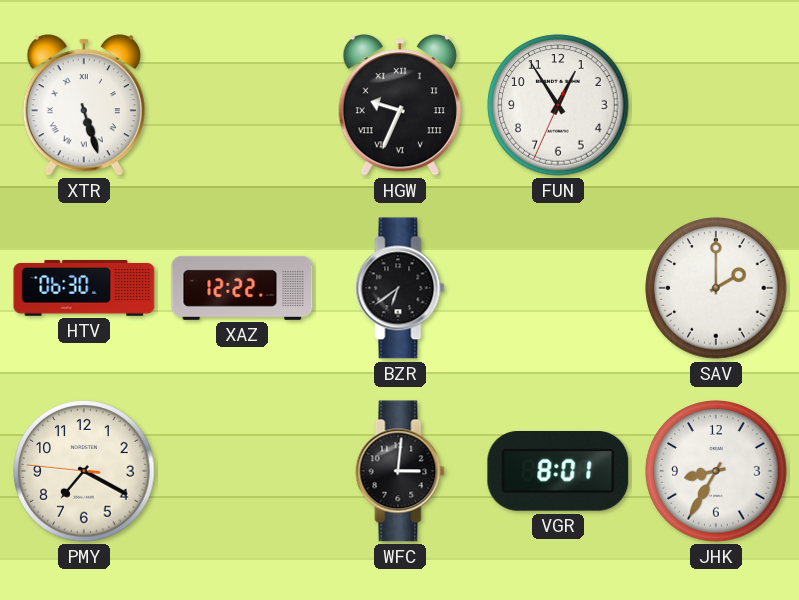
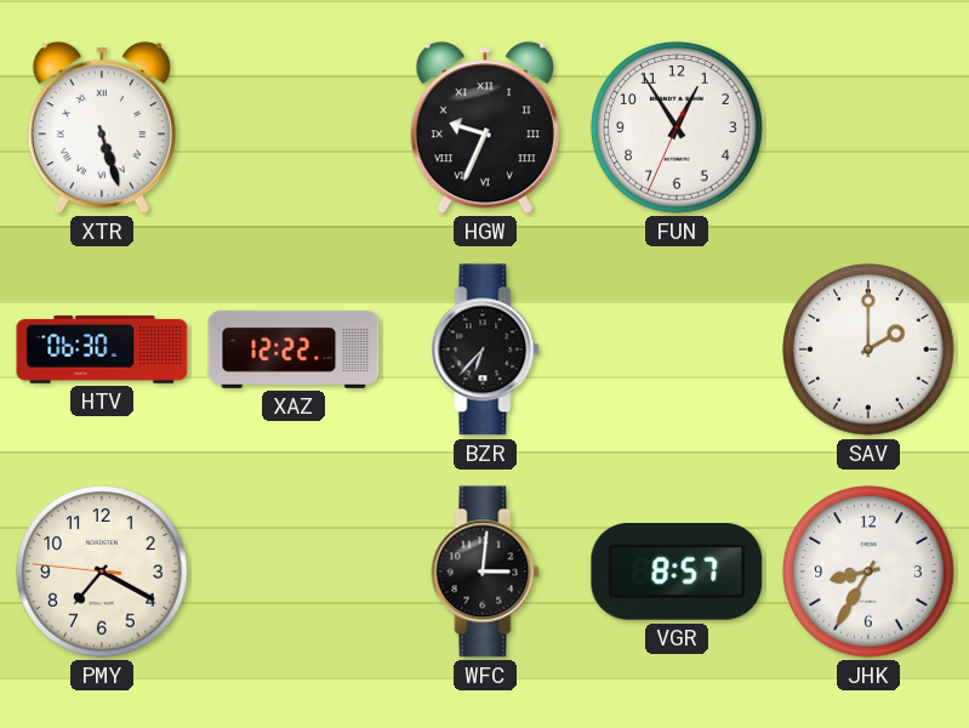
BZR: 6:39 -> 6:37 (485, 349)
VGR: 8:01 -> 8:57 (677, 573)
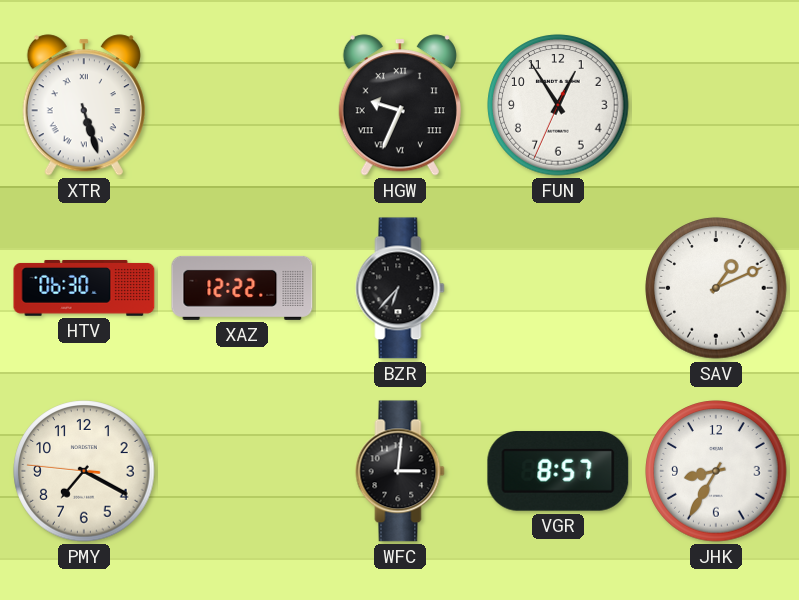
SAV: 2:00 -> 1:11 (716, 288)
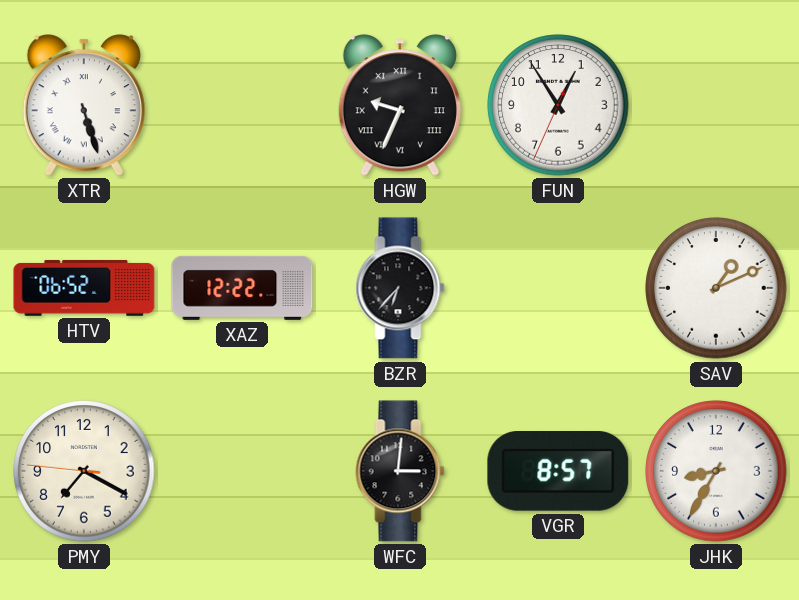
HTV: 06:30 -> 06:52 (84, 288)
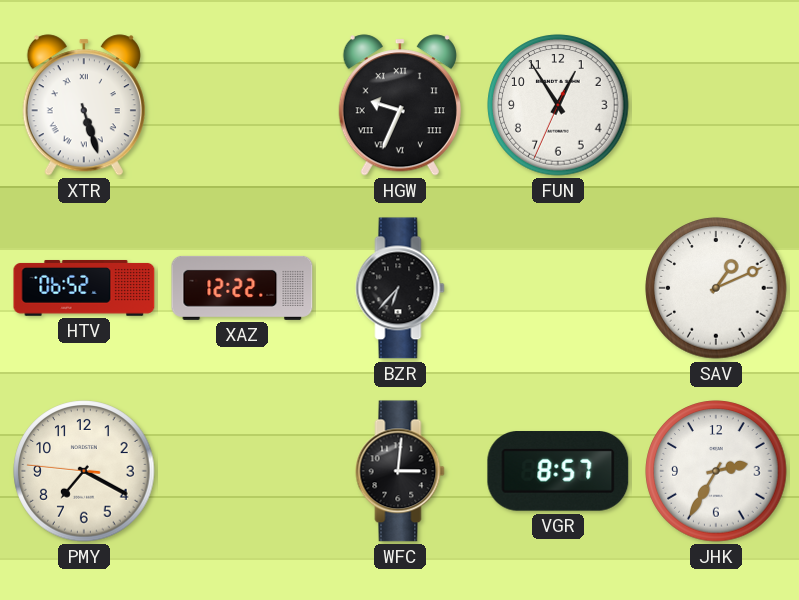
JHK: 8:35 -> 2:35 (716, 471)
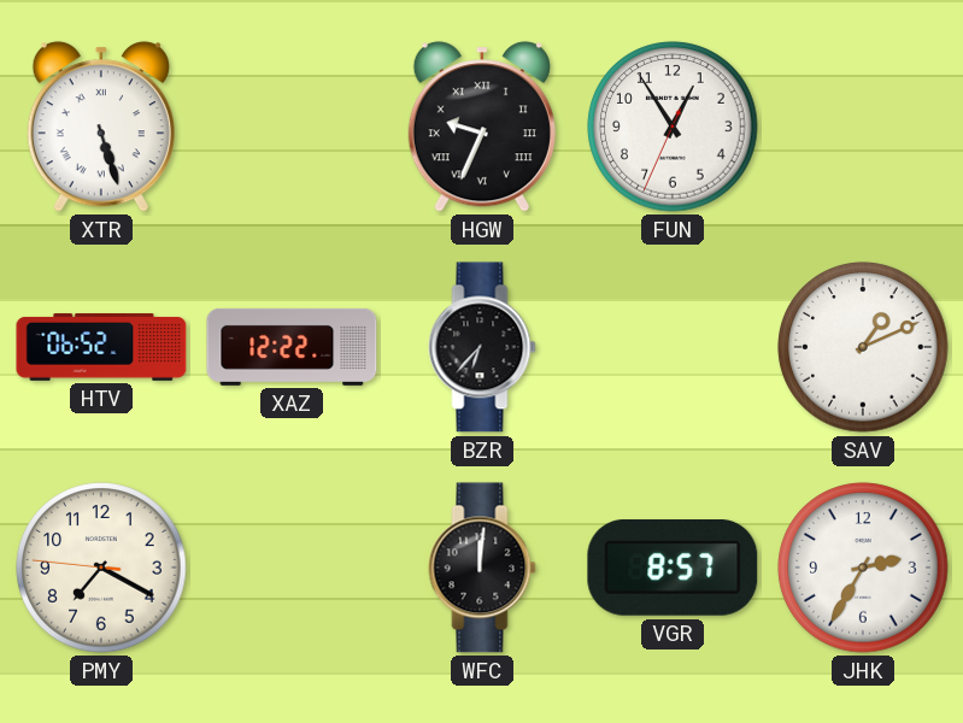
WFC: 3:01 -> 12:01 (482, 568)
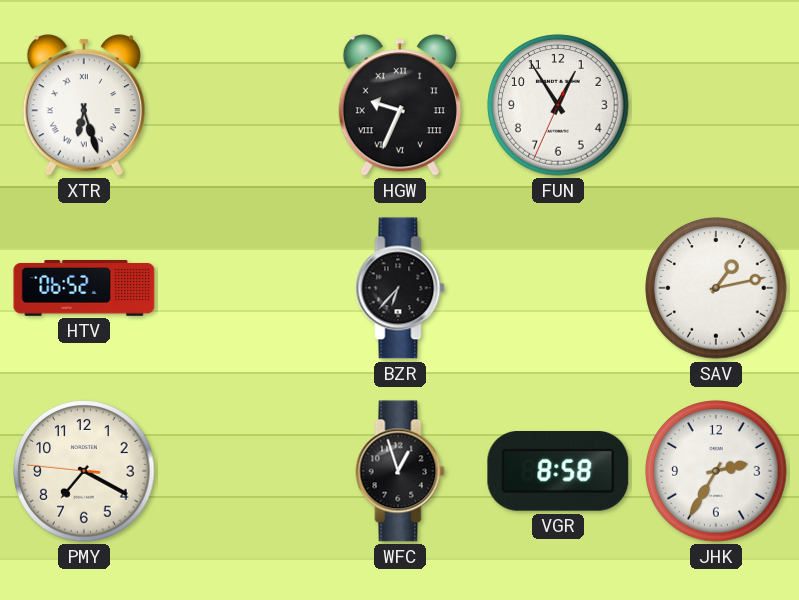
XTR: 5:27 -> 6:27 (84, 105)
XAZ: 12:22 -> none (292, 347)
SAV: 1:11 -> 1:13 (716, 288)
WFC: 12:01 -> 12:57 (400, 471)
VGR: 8:57 -> 8:58 (558, 472)
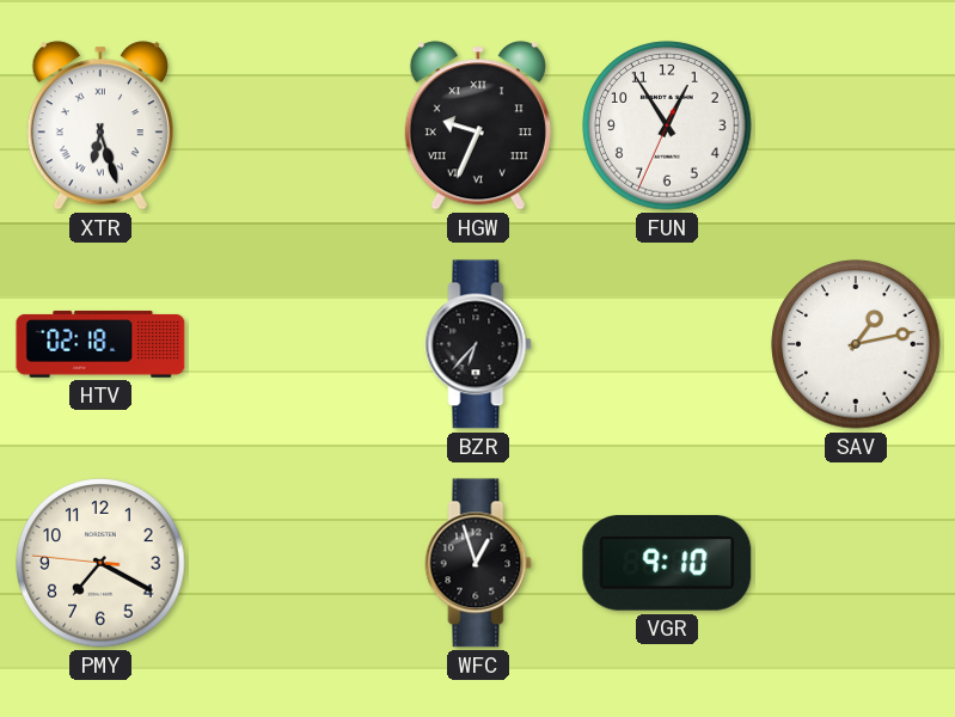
HTV: 06:52 -> 02:18 (100, 344)
VGR: 8:58 -> 9:10 (667, 564)
JHK: 2:35 -> none (716, 471)
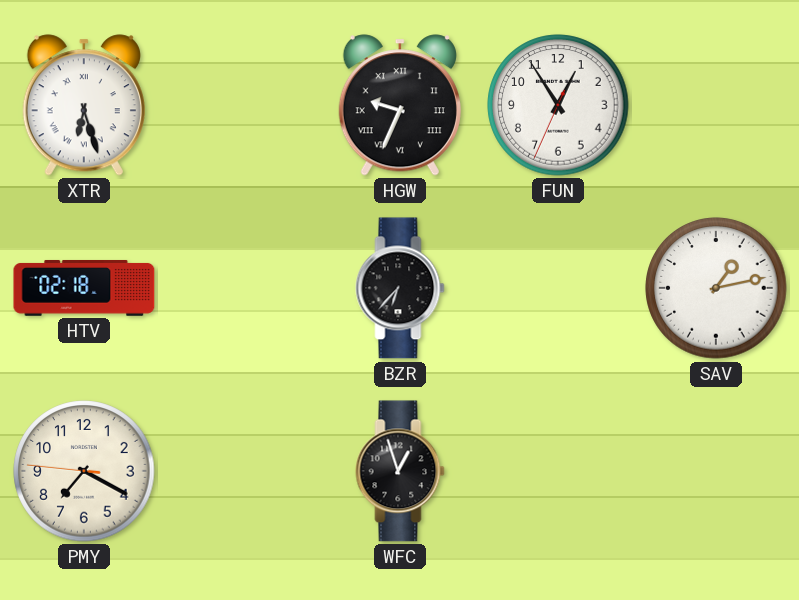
VGR: 9:10 -> none (667, 564)
